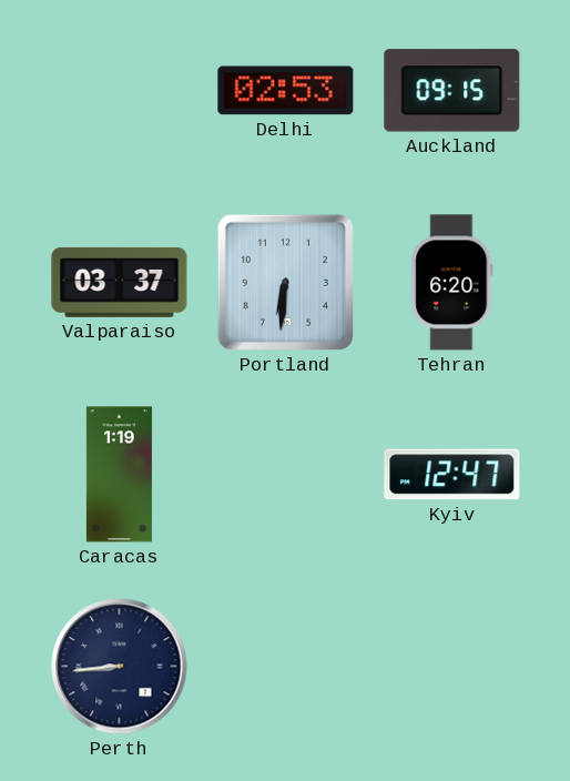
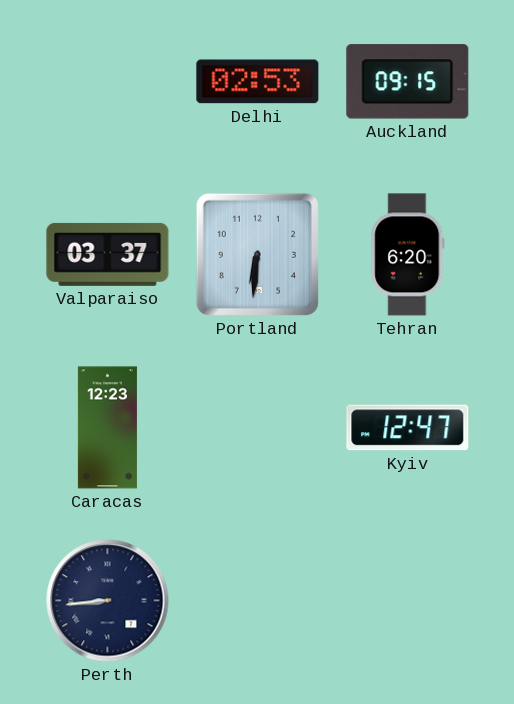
Caracas: 1:19 -> 12:23 (107, 428)
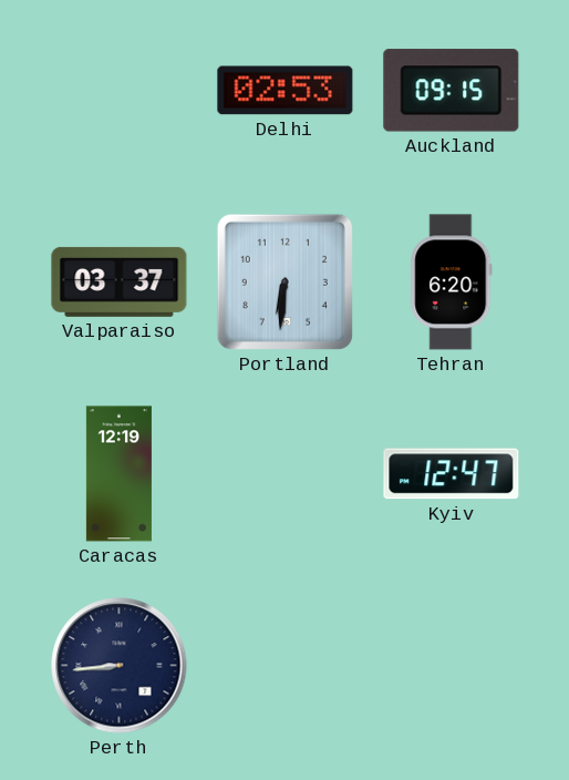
Caracas: 12:23 -> 12:19 (118, 474)
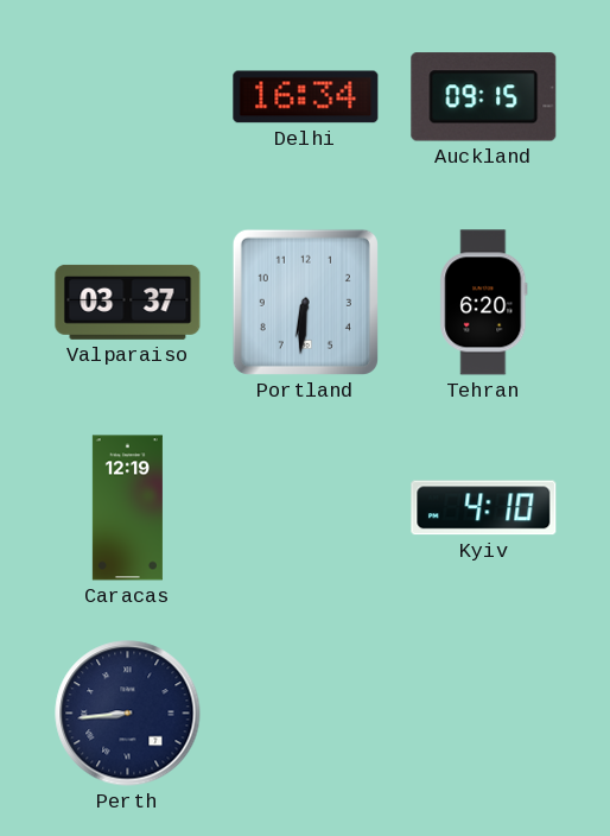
Delhi: 02:53 -> 16:34 (306, 97)
Kyiv: 12:47 -> 4:10 (484, 508)
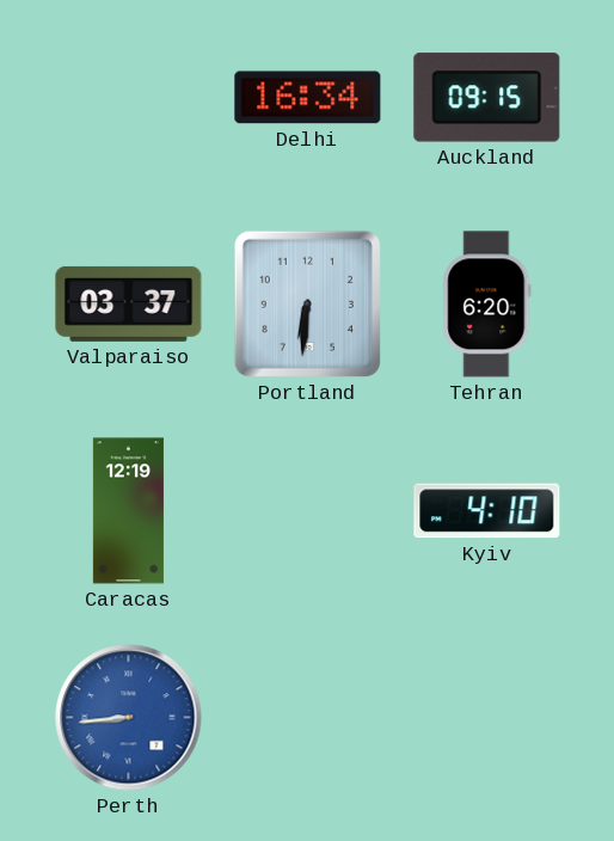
Perth dial: navy -> blue (129, 718)
